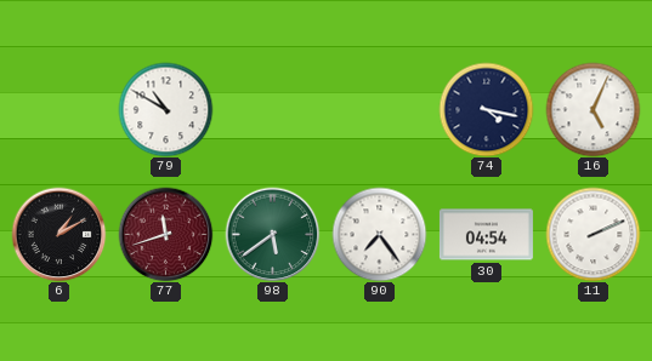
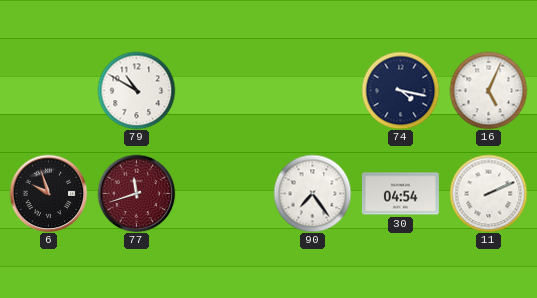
6: 1:10 -> 9:57 (48, 193)
98: 5:39 -> none (272, 234)
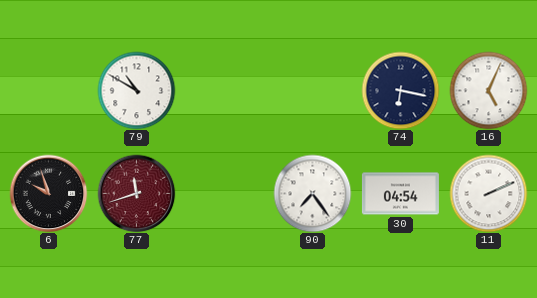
74: 4:17 -> 6:17 (400, 90)
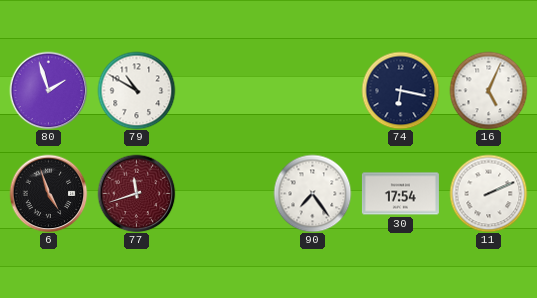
80: none -> 1:57 (48, 90)
6: 9:57 -> 4:57 (48, 193)
30: 04:54 -> 17:54 (400, 194)
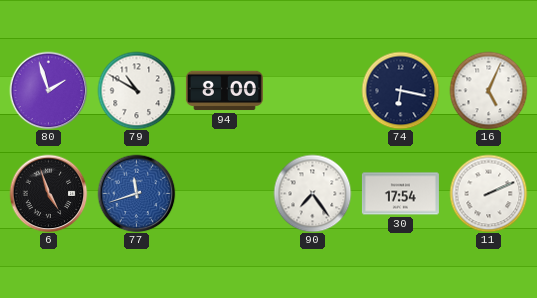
94: none -> 8:00 (224, 91)
77 dial: burgundy -> blue (136, 193)
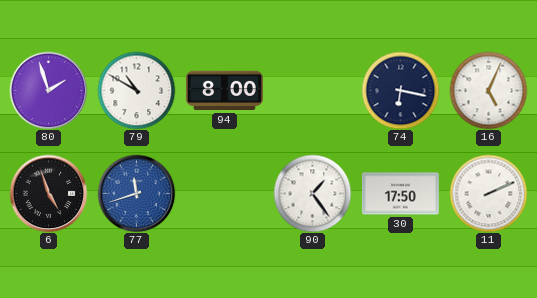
90: 7:24 -> 1:24 (312, 193)
30: 17:54 -> 17:50 (400, 194)
